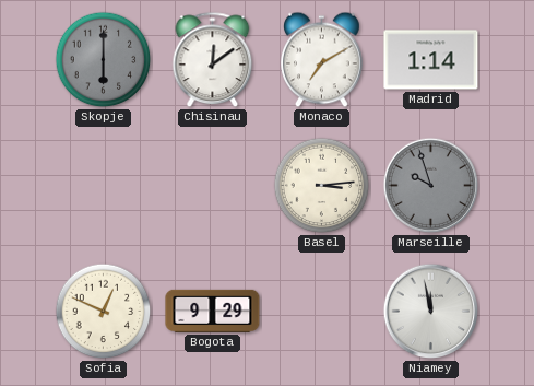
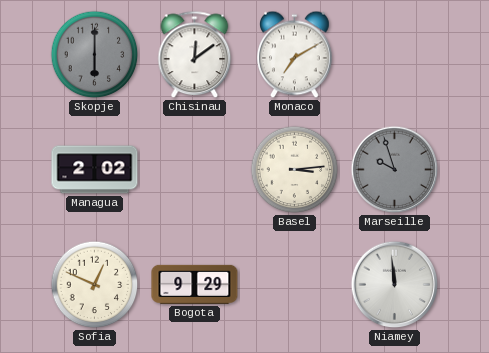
Madrid: 1:14 -> none (431, 60)
Managua: none -> 2:02 (95, 170)
Niamey: 11:58 -> 11:59 (395, 285)
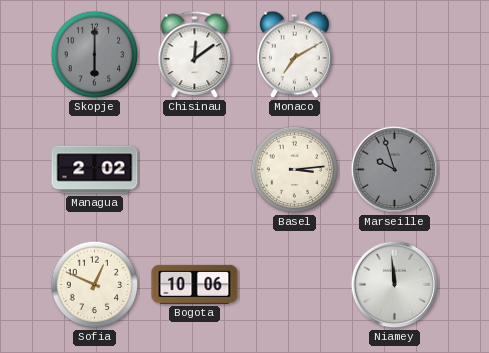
Bogota: 9:29 -> 10:06 (195, 284)
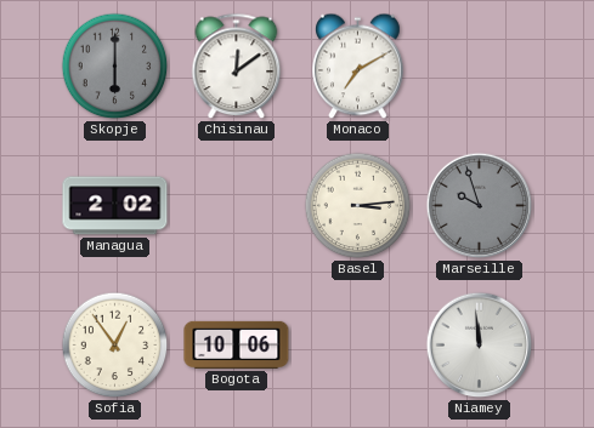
Sofia: 12:49 -> 12:54 (115, 346)
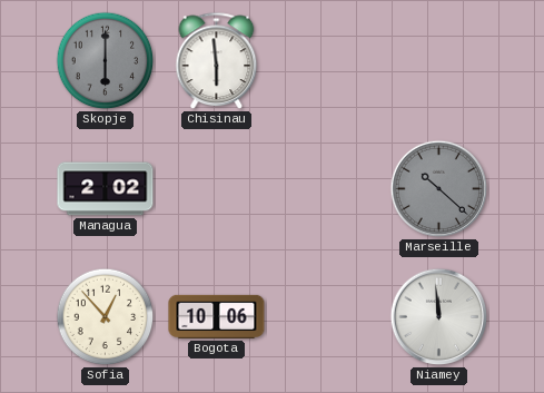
Chisinau: 12:09 -> 5:59 (217, 61)
Monaco: 7:10 -> none (358, 67)
Basel: 3:14 -> none (358, 206)
Marseille: 9:57 -> 10:22 (439, 189)
Sofia: 12:54 -> 12:53 (106, 317)
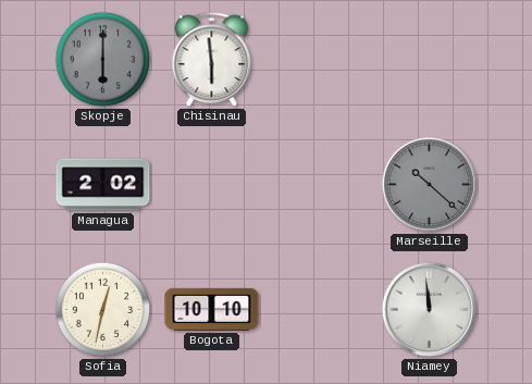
Sofia: 12:53 -> 12:32 (103, 310)
Bogota: 10:06 -> 10:10 (212, 309)
